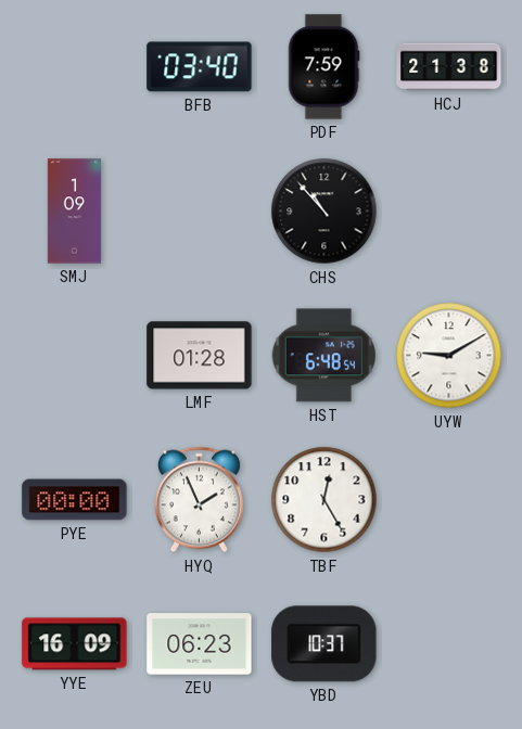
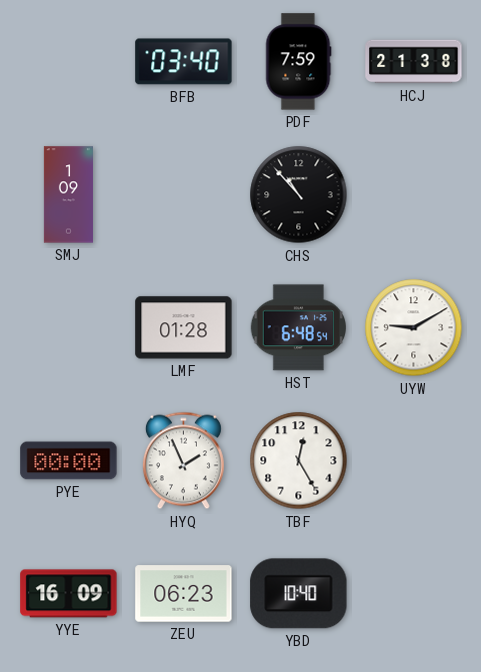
YBD: 10:37 -> 10:40 (299, 594)
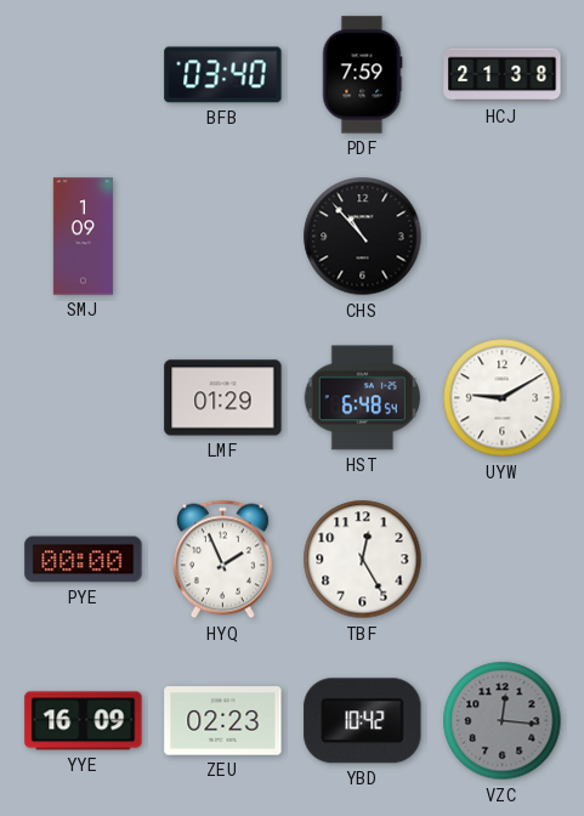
LMF: 01:28 -> 01:29 (223, 398)
ZEU: 06:23 -> 02:23 (223, 721)
YBD: 10:40 -> 10:42 (363, 721)
VZC: none -> 12:16 (503, 721)
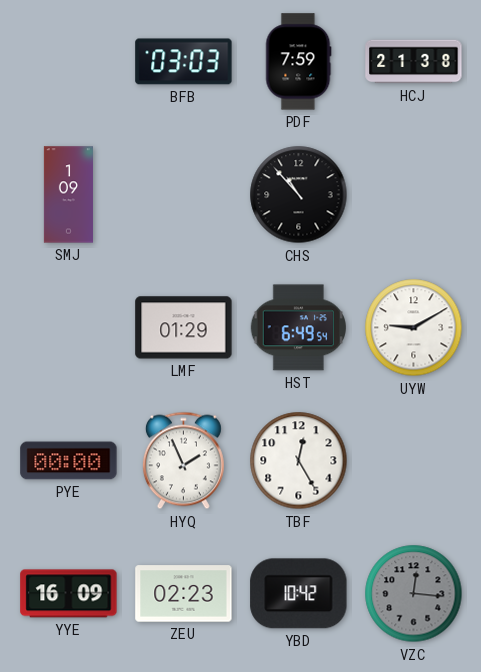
BFB: 03:40 -> 03:03 (184, 62)
HST: 6:48 -> 6:49 (298, 328)
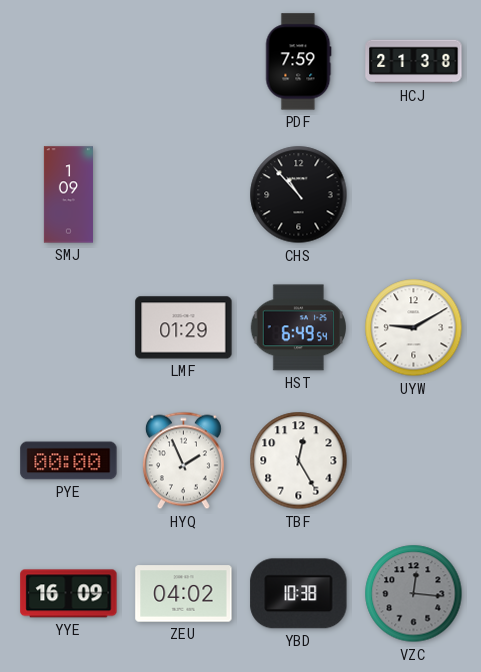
BFB: 03:03 -> none (184, 62)
ZEU: 02:23 -> 04:02 (184, 594)
YBD: 10:42 -> 10:38 (299, 594)
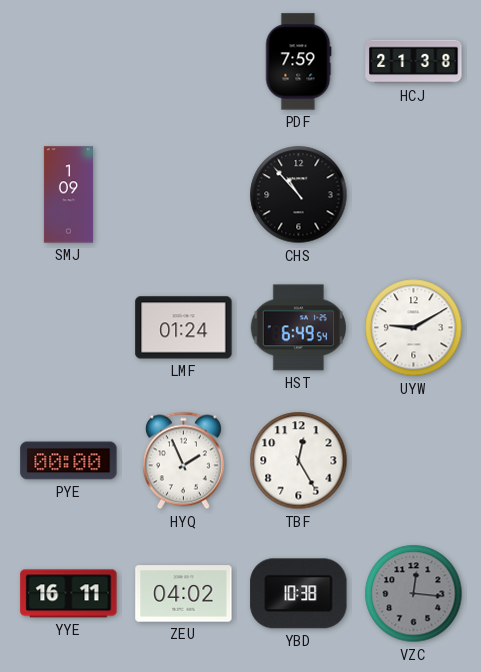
LMF: 01:29 -> 01:24 (184, 328)
YYE: 16:09 -> 16:11 (69, 594)
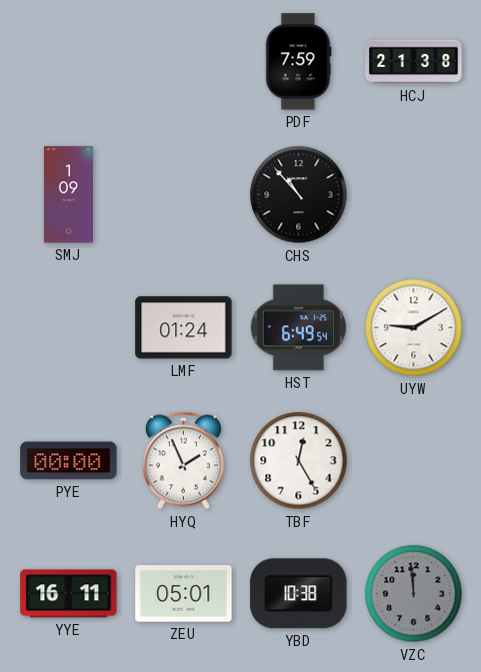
ZEU: 04:02 -> 05:01 (184, 594)
VZC: 12:16 -> 11:59 (414, 594)
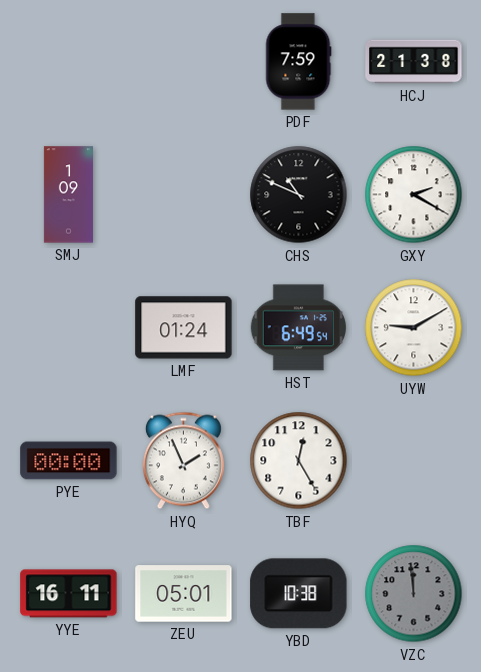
CHS: 10:53 -> 10:49 (299, 195)
GXY: none -> 2:20 (414, 195)
